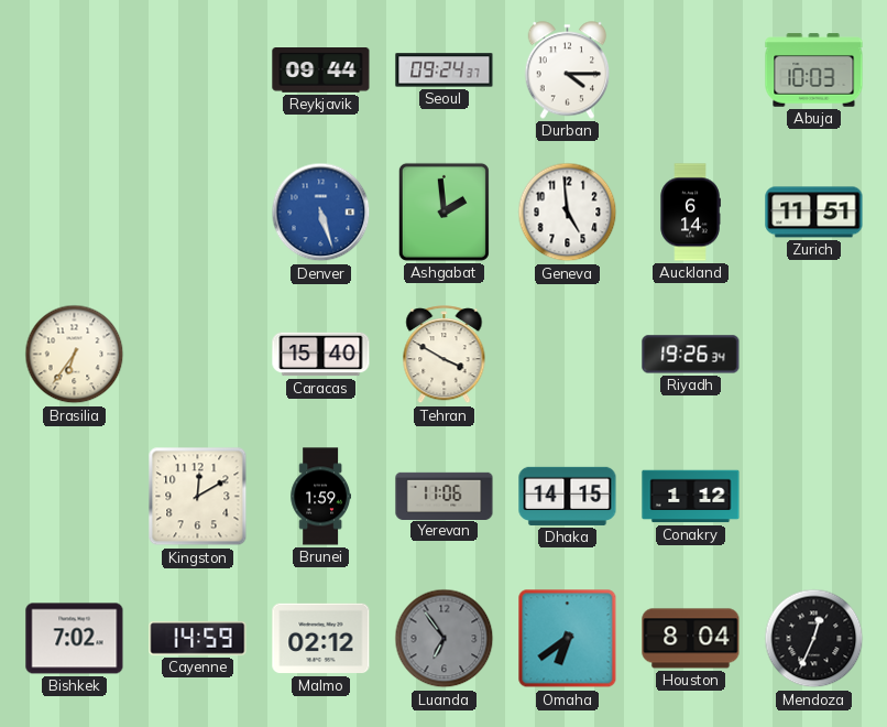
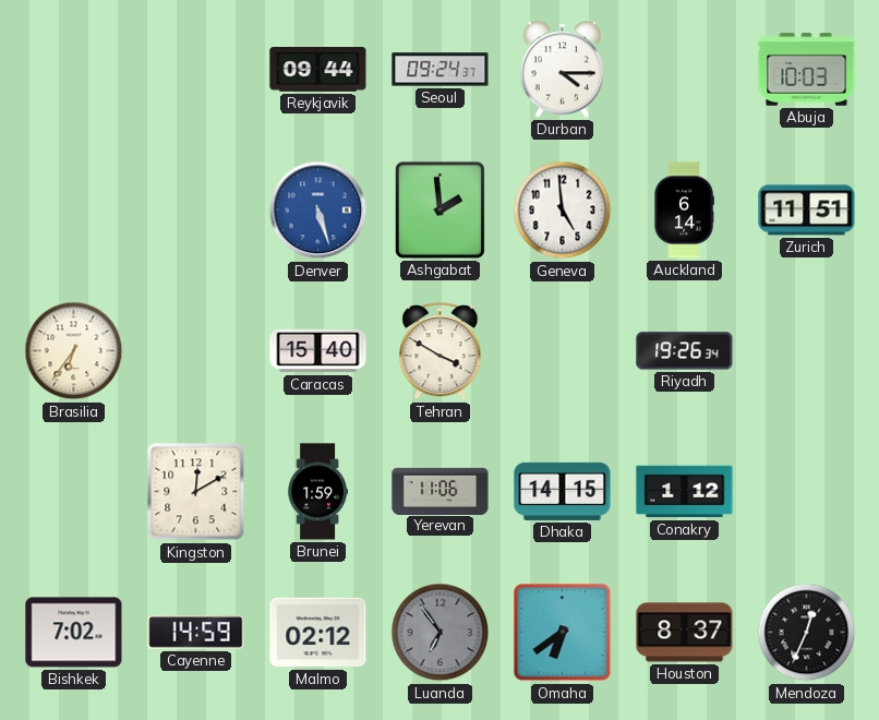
Houston: 8:04 -> 8:37 (685, 633)
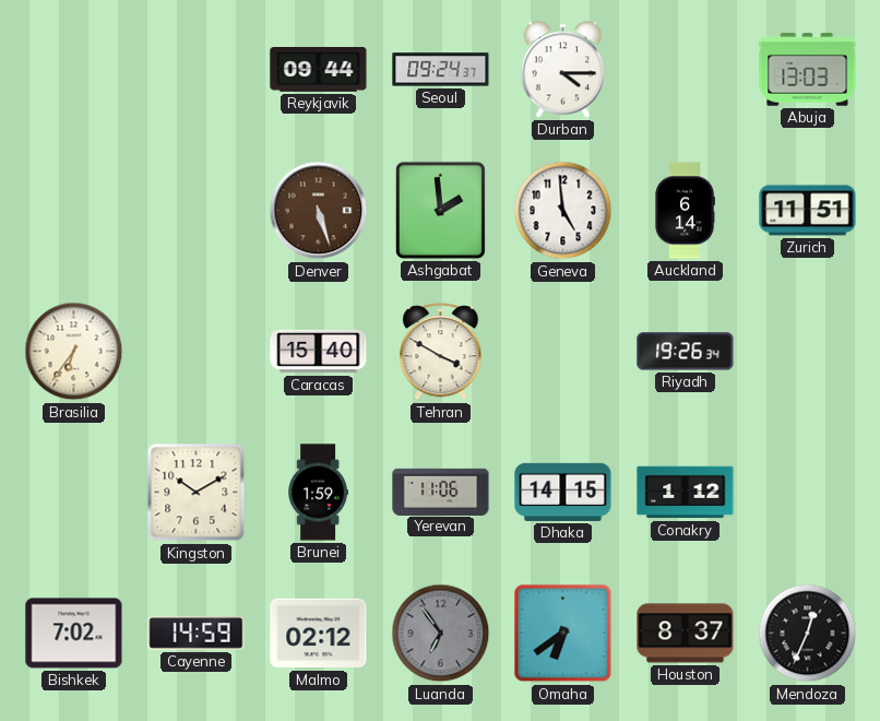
Abuja: 10:03 -> 13:03 (808, 70)
Denver dial: blue -> brown (319, 211)
Kingston: 12:10 -> 10:10 (197, 493)
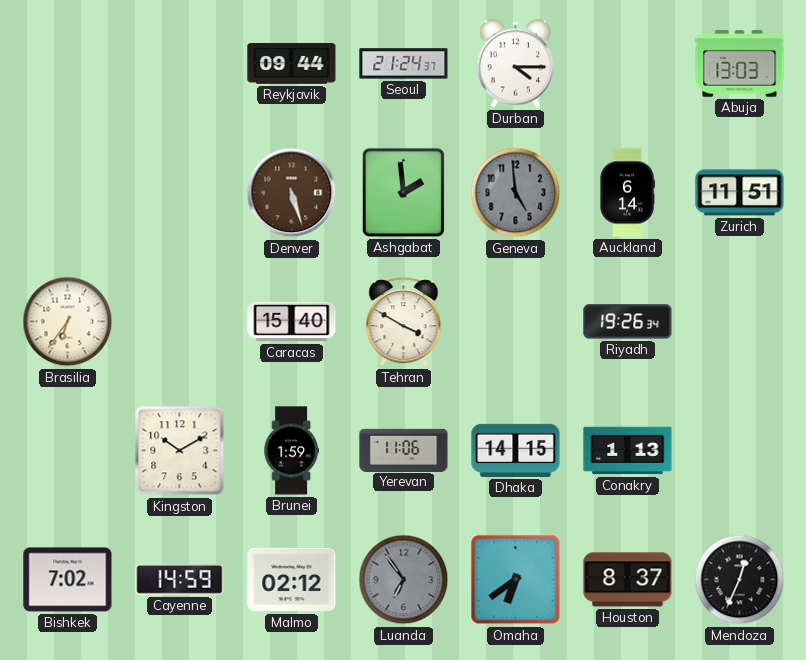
Seoul: 09:24 -> 21:24 (404, 64)
Geneva dial: white -> grey (516, 193)
Conakry: 1:12 -> 1:13 (628, 451)
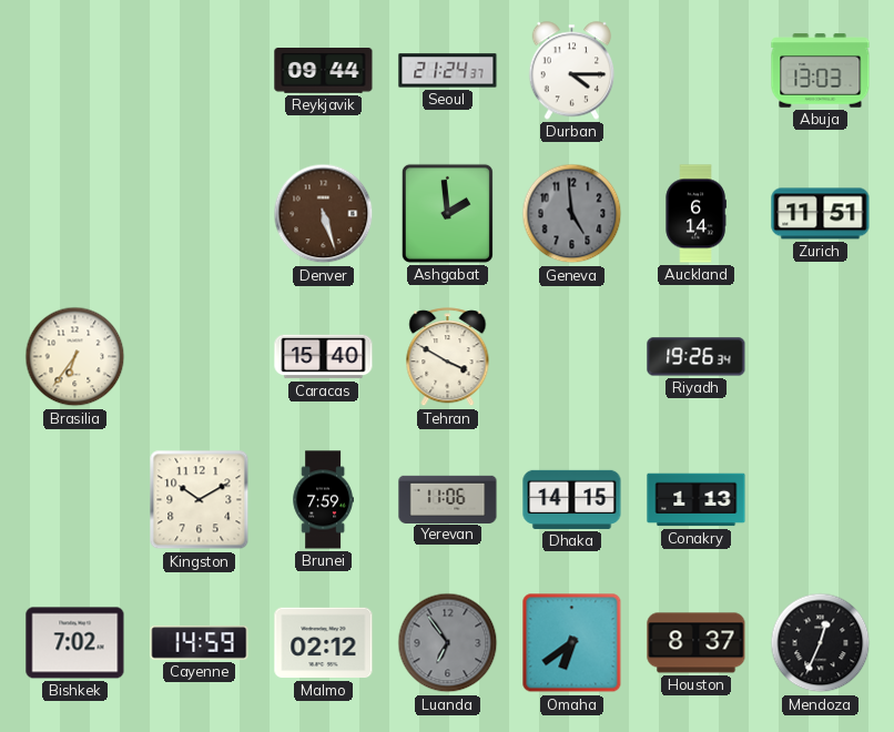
Brunei: 1:59 -> 7:59 (323, 500)
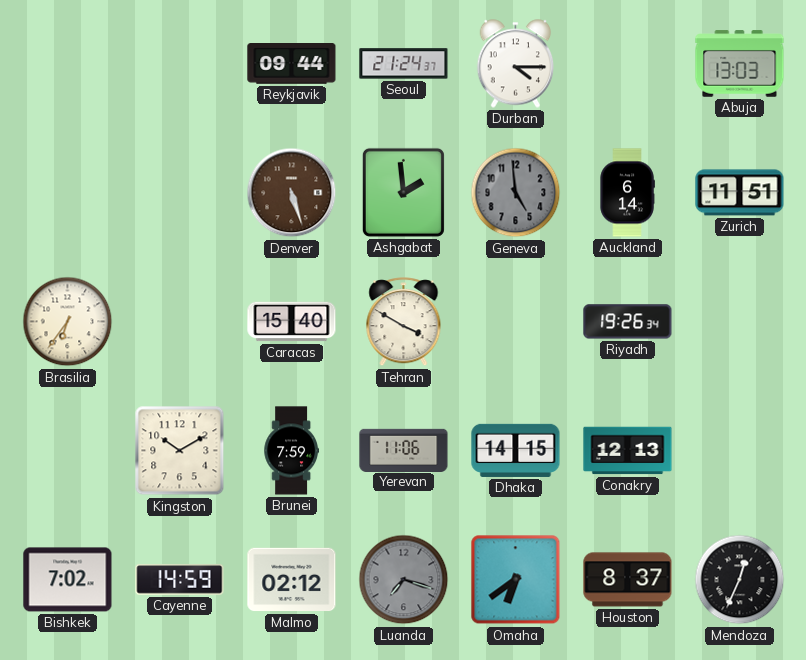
Conakry: 1:13 -> 12:13 (628, 451)
Luanda: 6:54 -> 7:18 (404, 580)
